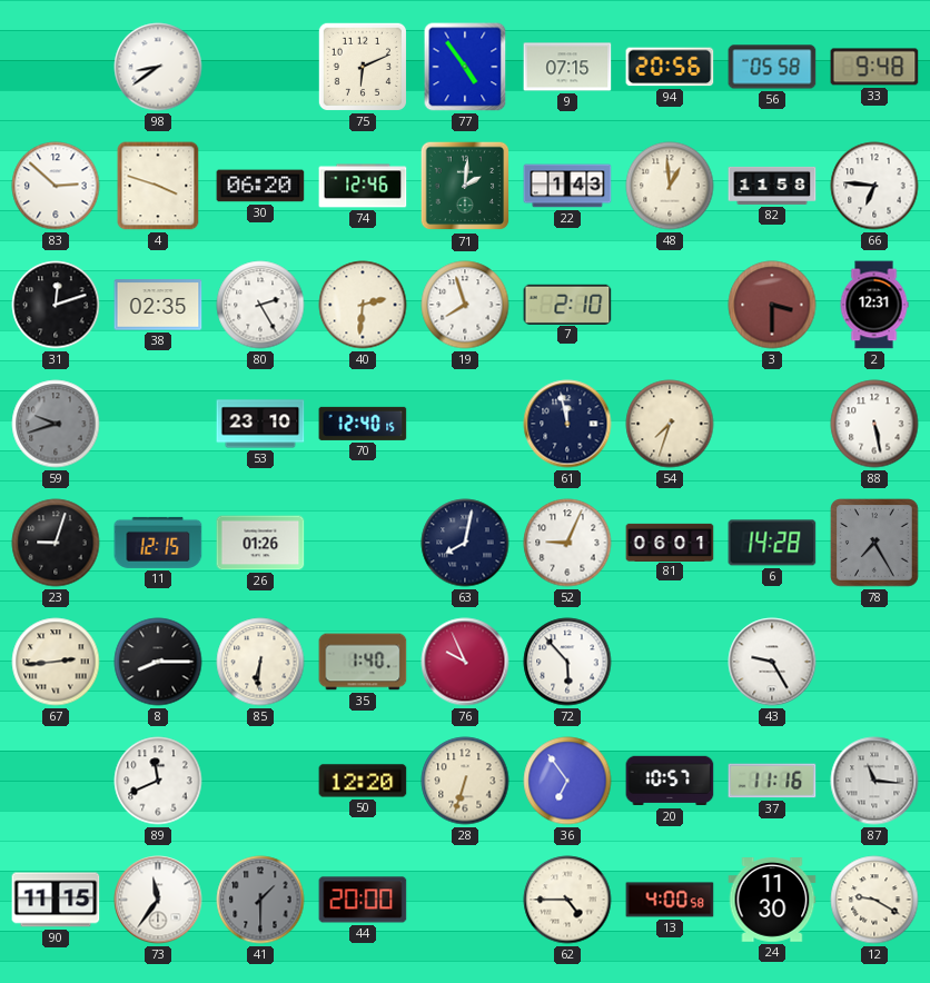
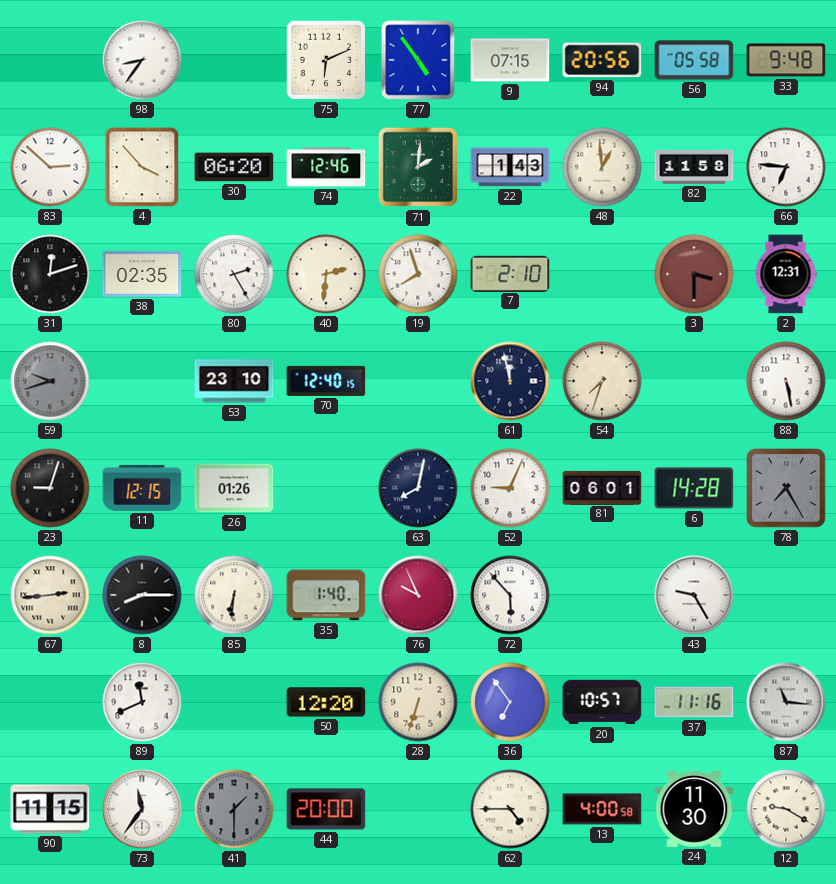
98: 8:39 -> 8:36 (142, 60)
4: 3:48 -> 3:53 (142, 167)
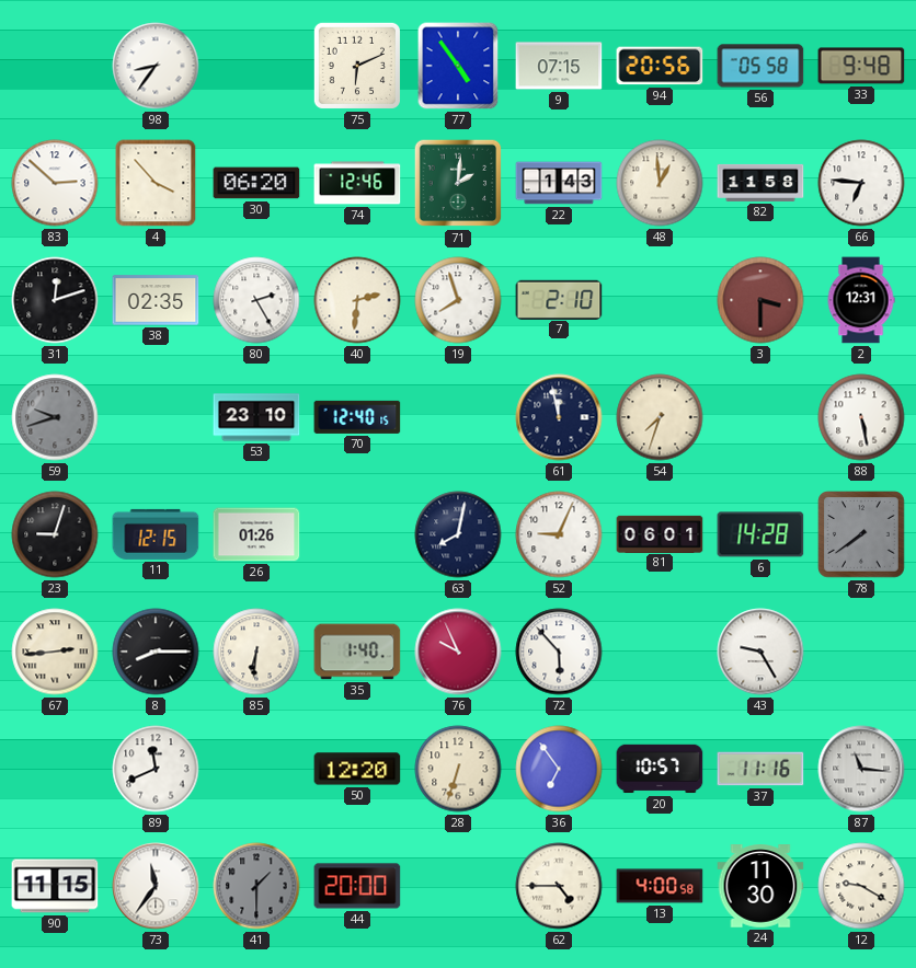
78: 7:25 -> 7:39 (861, 534)
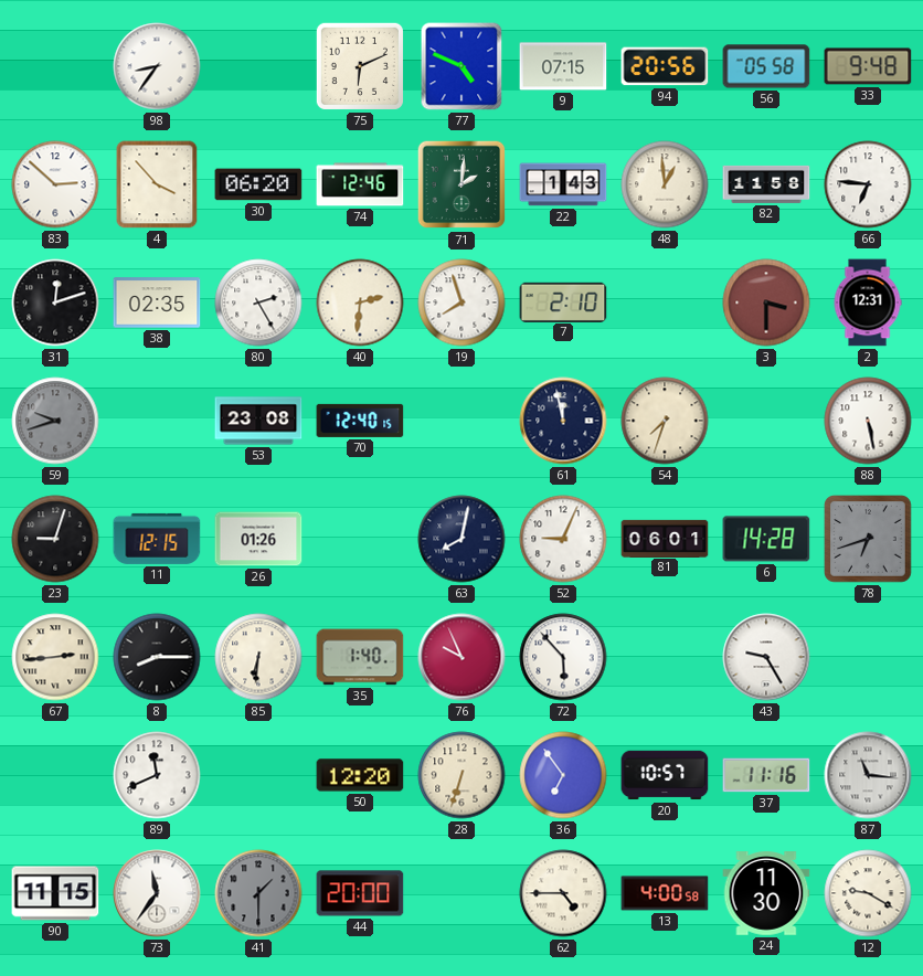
77: 4:54 -> 4:49 (462, 66)
53: 23:10 -> 23:08 (258, 421)
78: 7:39 -> 6:42 (868, 539)
